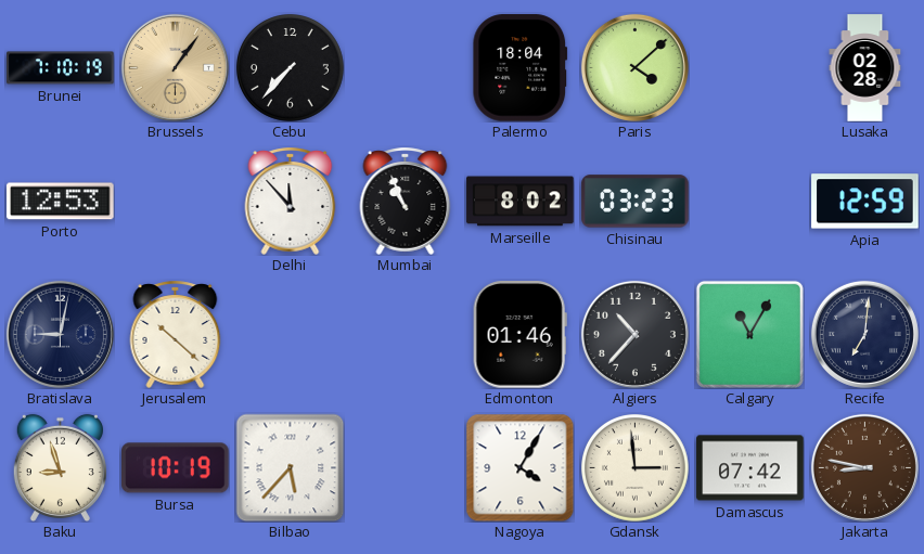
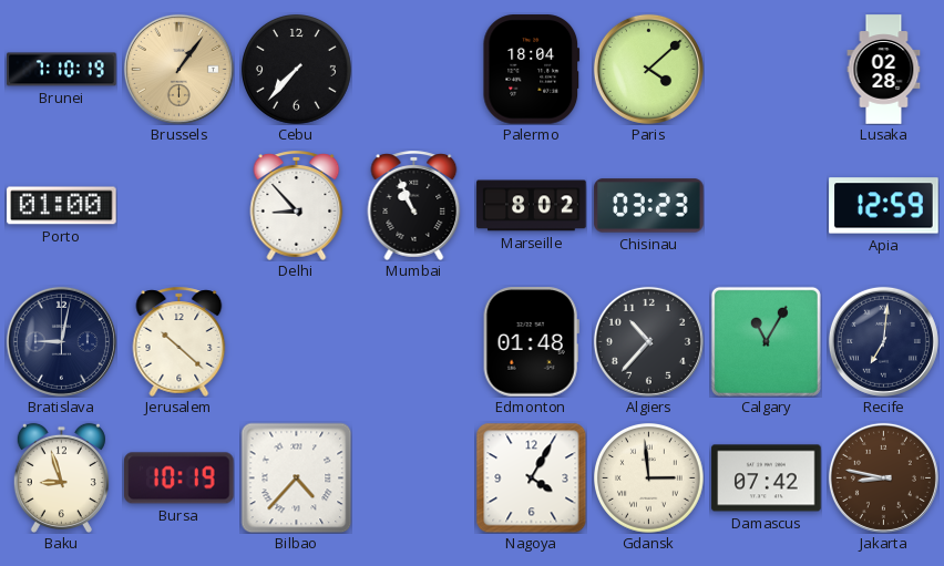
Porto: 12:53 -> 01:00 (62, 206)
Delhi: 11:53 -> 8:53 (297, 205)
Edmonton: 01:46 -> 01:48 (531, 342)
Bilbao: 5:37 -> 4:37 (296, 477)
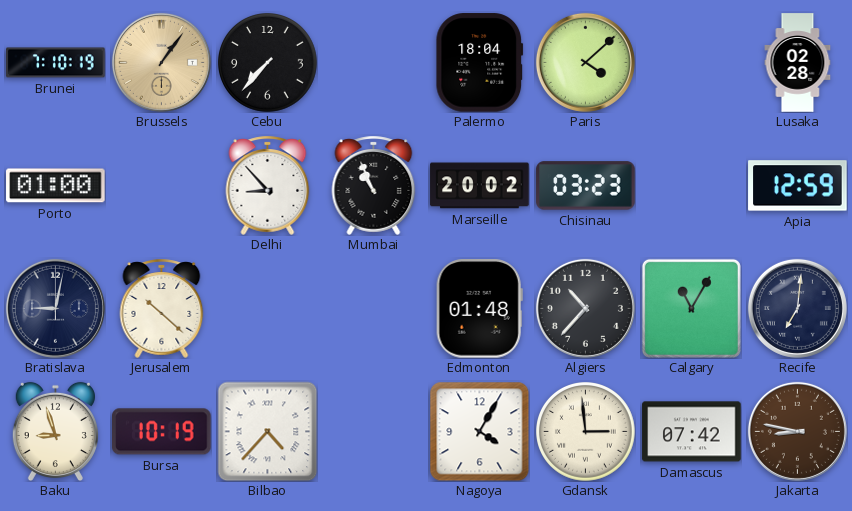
Marseille: 8:02 -> 20:02 (480, 186)
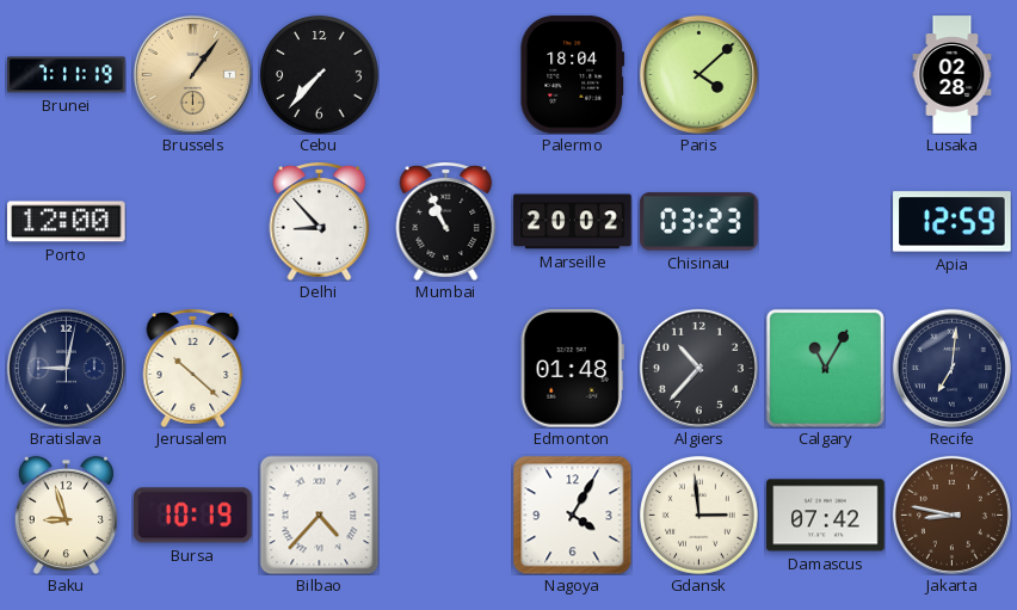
Brunei: 7:10 -> 7:11 (67, 75)
Porto: 01:00 -> 12:00 (67, 222)
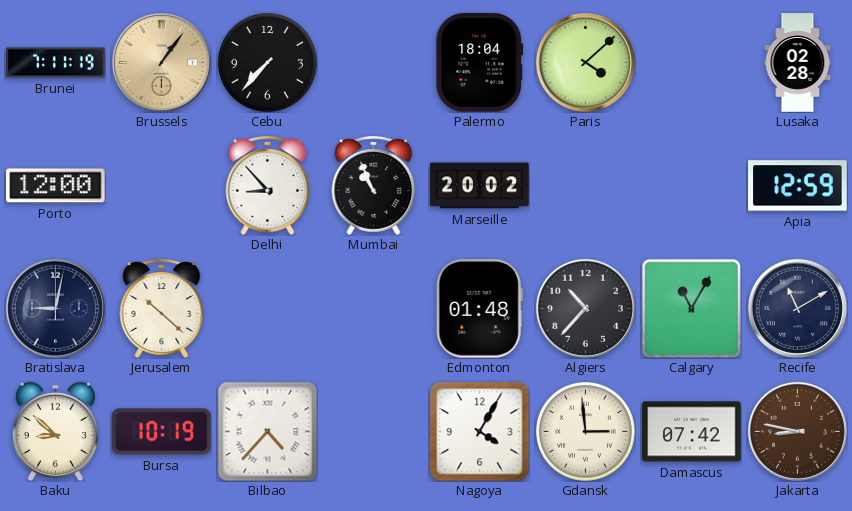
Chisinau: 03:23 -> none (699, 222)
Recife: 7:01 -> 11:10 (797, 308)
Baku: 8:57 -> 8:52 (55, 431)
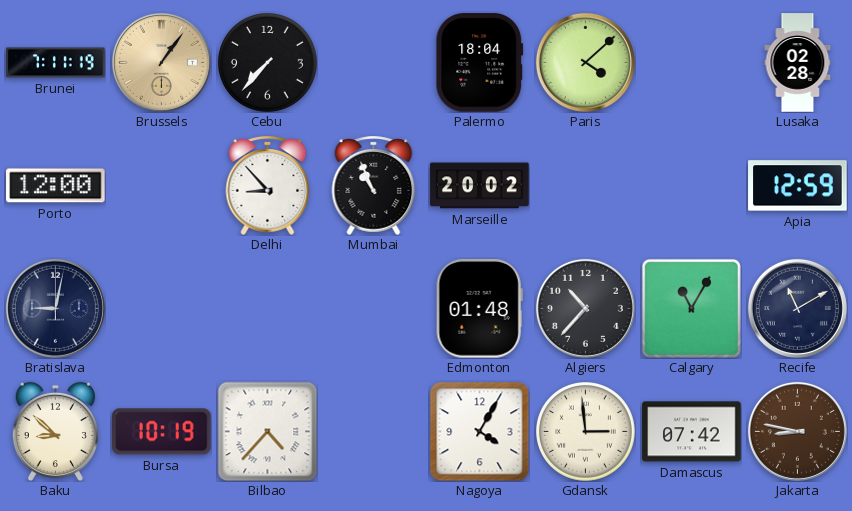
Jerusalem: 10:22 -> none (162, 308)
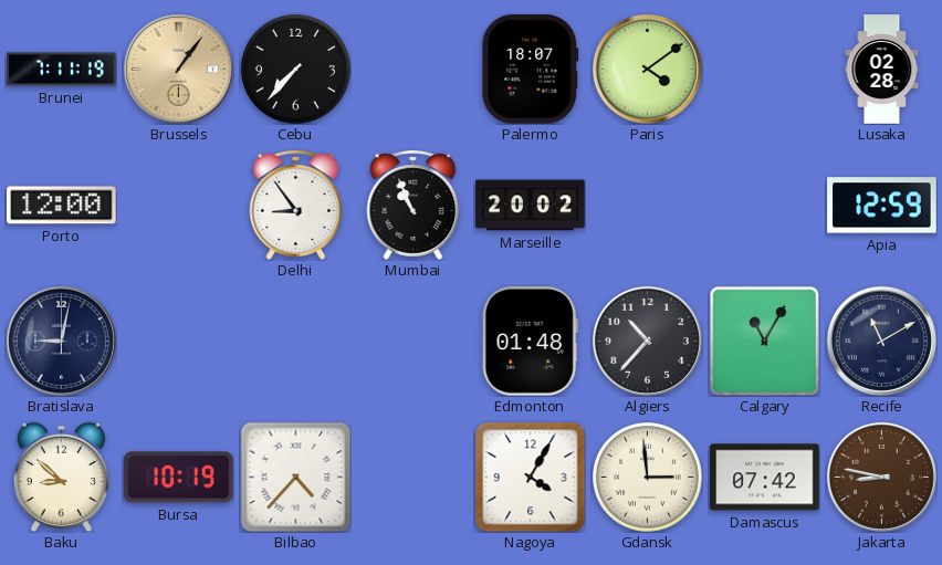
Palermo: 18:04 -> 18:07 (531, 70)
Paris: 4:08 -> 4:09 (647, 69)
Delhi: 8:53 -> 8:54 (296, 205)
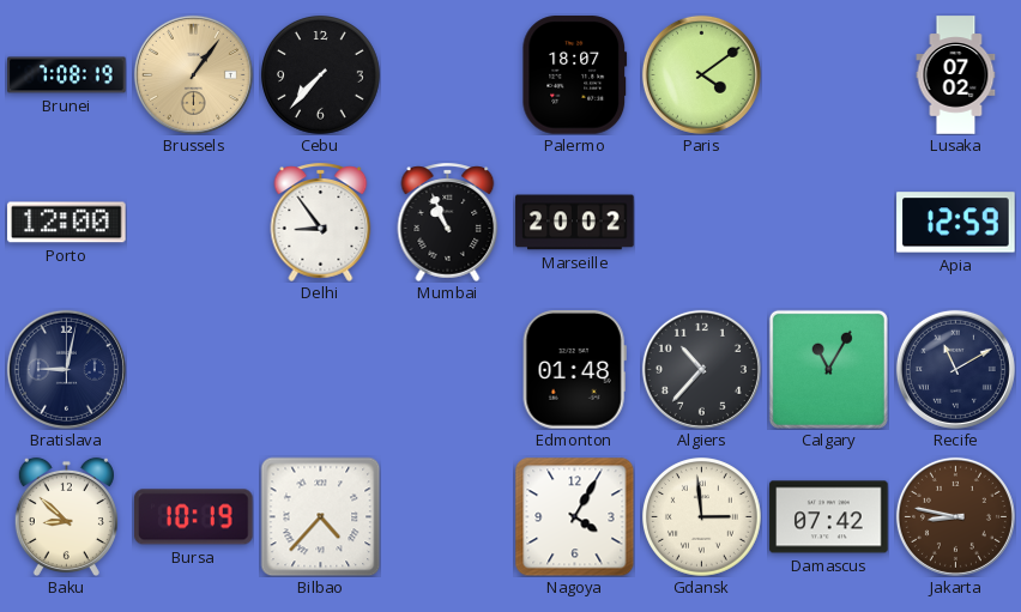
Brunei: 7:11 -> 7:08 (67, 75)
Lusaka: 02:28 -> 07:02 (956, 75)
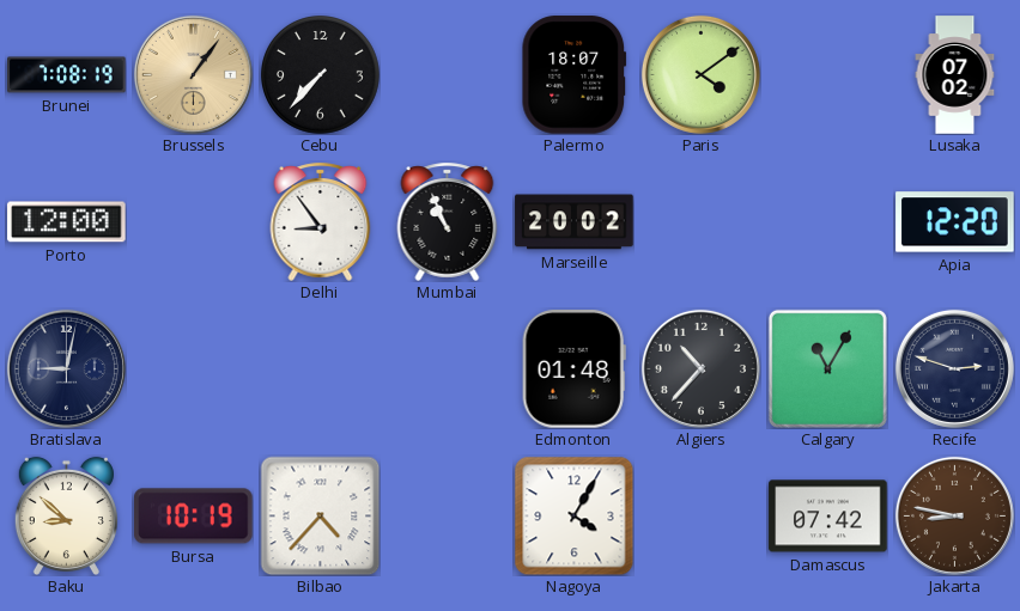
Apia: 12:59 -> 12:20 (955, 222)
Recife: 11:10 -> 2:48 (954, 368)
Gdansk: 2:59 -> none (702, 517)
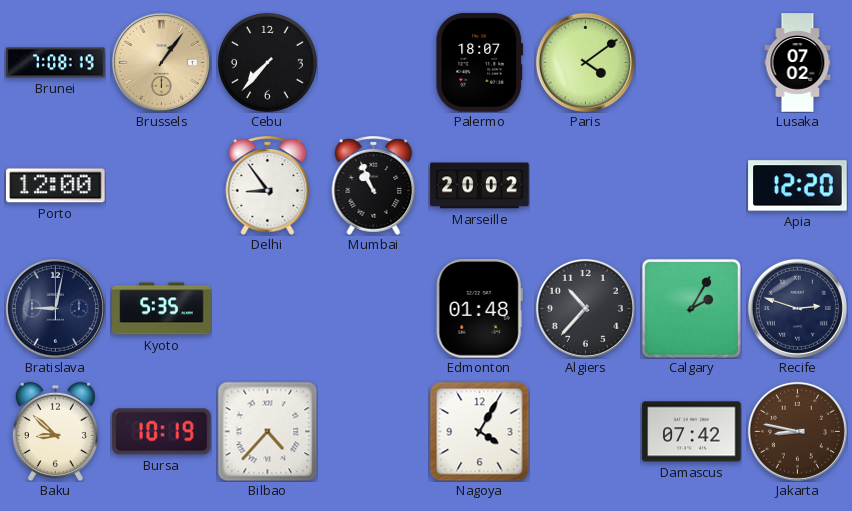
Kyoto: none -> 5:35 (162, 309)
Calgary: 11:05 -> 2:05 (691, 308)
